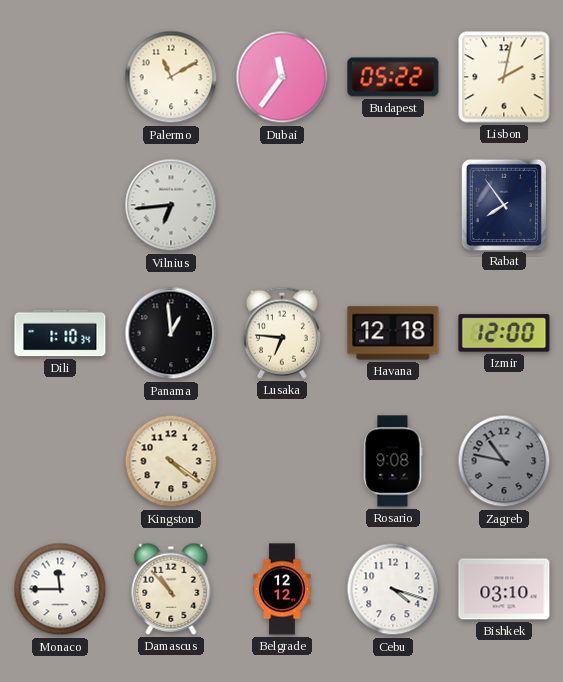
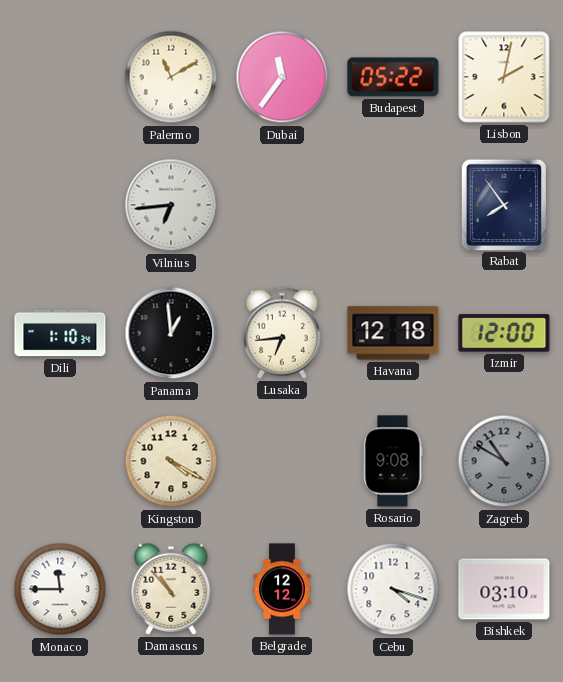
Lusaka: 6:46 -> 6:44 (282, 333)
Kingston: 4:21 -> 4:20 (171, 461)
Zagreb: 10:47 -> 10:50 (504, 461)
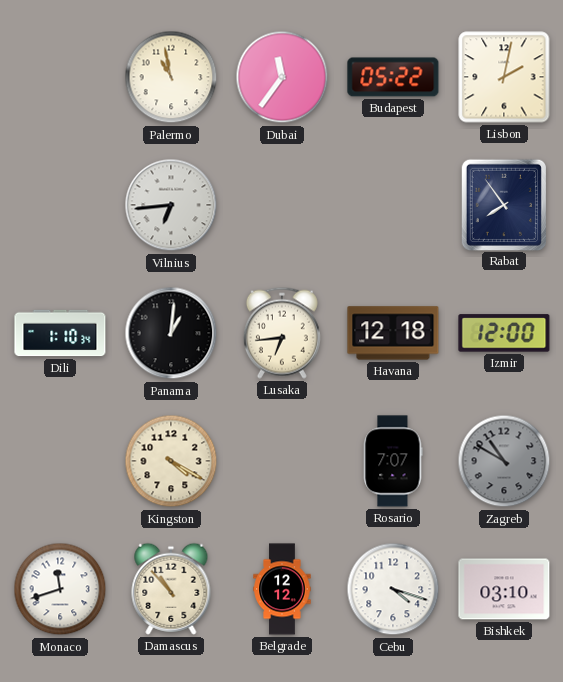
Palermo: 11:10 -> 10:58 (171, 77)
Panama: 12:59 -> 1:01 (171, 333)
Rosario: 9:08 -> 7:07 (393, 461)
Monaco: 11:45 -> 11:42 (60, 589)
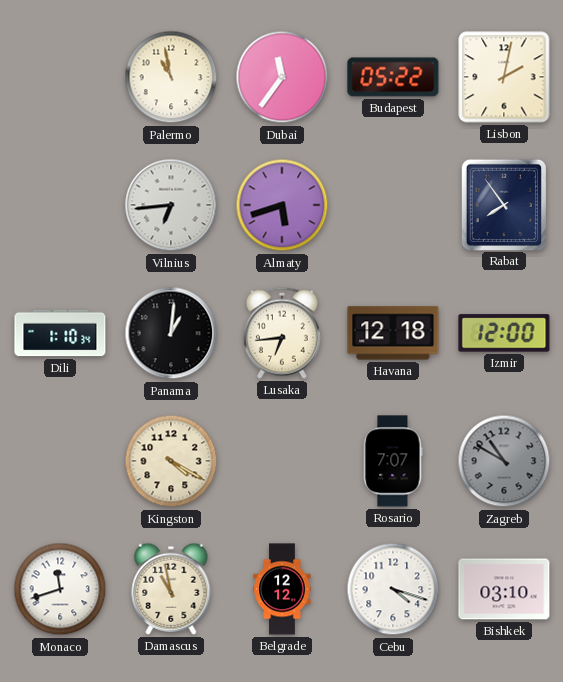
Almaty: none -> 5:42 (282, 205)
Damascus: 10:53 -> 10:58 (171, 589)
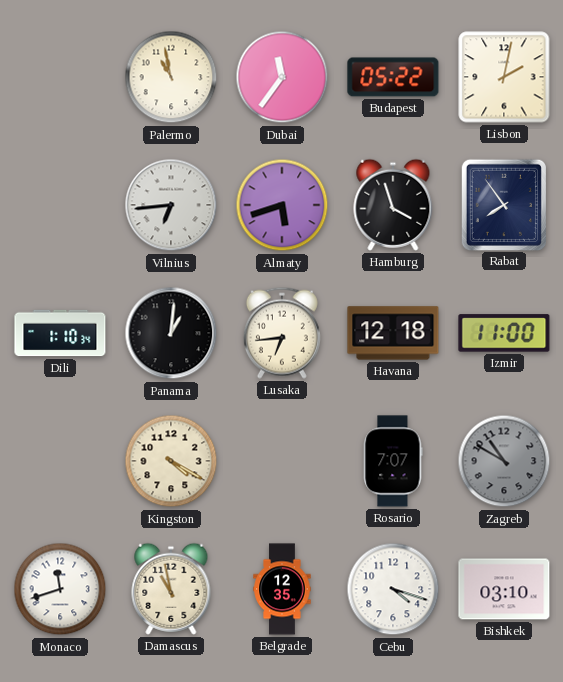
Hamburg: none -> 3:57 (393, 205)
Izmir: 12:00 -> 11:00 (504, 333)
Belgrade: 12:12 -> 12:35 (282, 589)
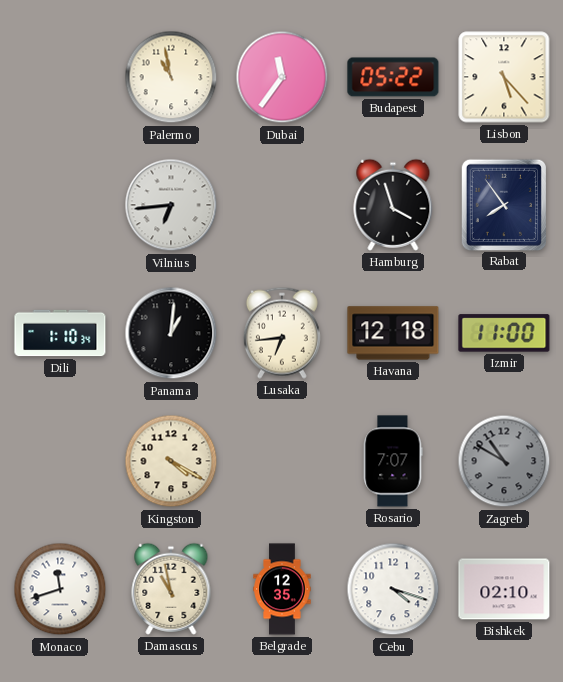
Lisbon: 2:02 -> 5:23 (504, 77)
Almaty: 5:42 -> none (282, 205)
Bishkek: 03:10 -> 02:10 (504, 589)
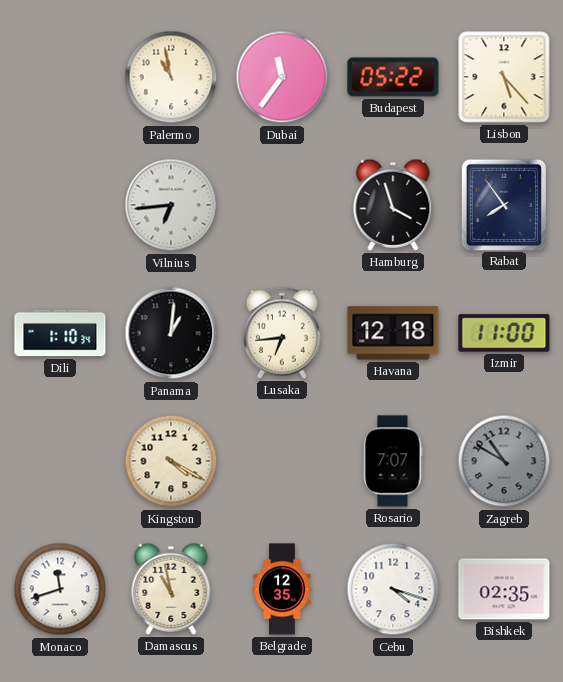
Bishkek: 02:10 -> 02:35 (504, 589)
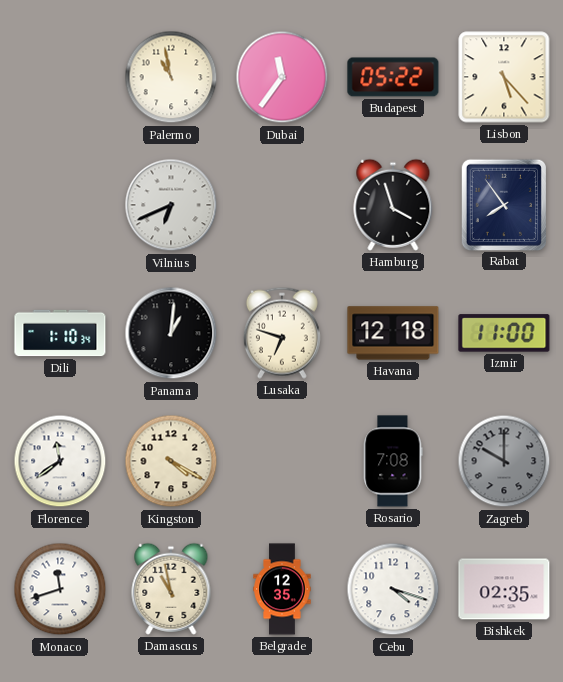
Vilnius: 6:44 -> 6:41 (171, 205)
Lusaka: 6:44 -> 6:48 (282, 333)
Florence: none -> 11:39 (60, 461)
Rosario: 7:07 -> 7:08 (393, 461)
Zagreb: 10:50 -> 10:00 (504, 461)
